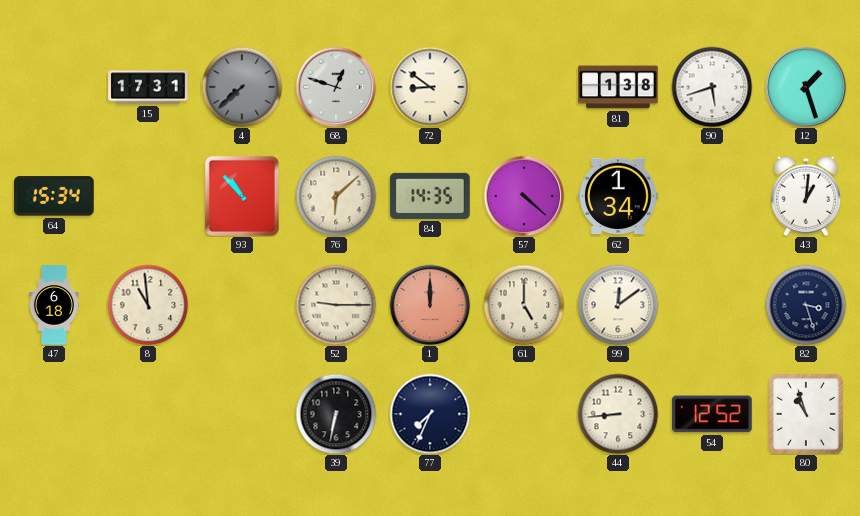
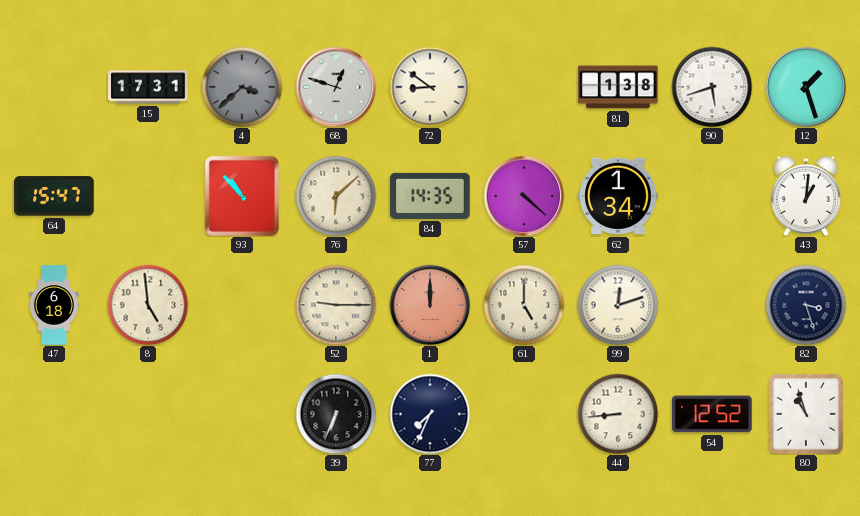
4: 7:38 -> 3:38 (242, 87)
64: 15:34 -> 15:47 (54, 196)
8: 10:59 -> 4:59 (148, 305)
99: 12:09 -> 12:12 (618, 305)
39: 6:32 -> 6:34 (336, 414)
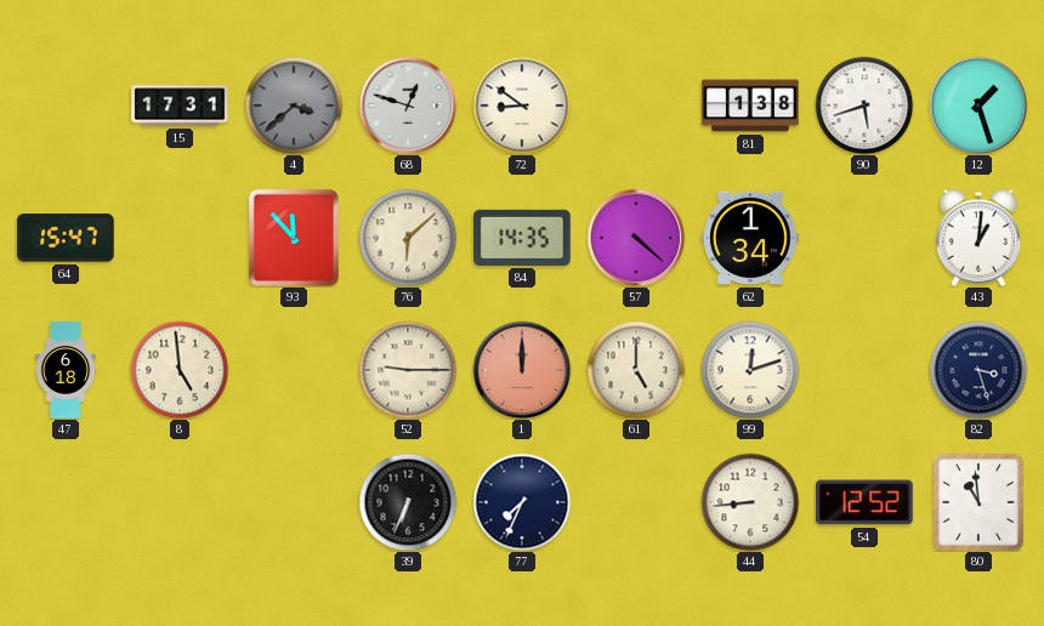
93: 10:53 -> 11:53 (294, 238)
80: 10:57 -> 10:59 (978, 502)
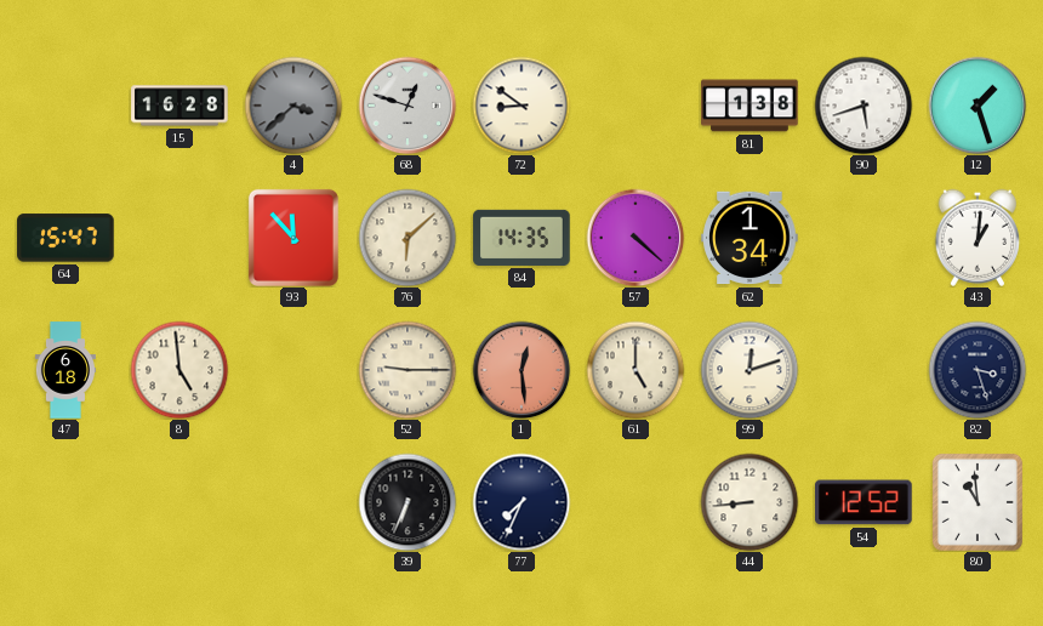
15: 17:31 -> 16:28 (179, 106)
1: 12:00 -> 12:29 (521, 370)
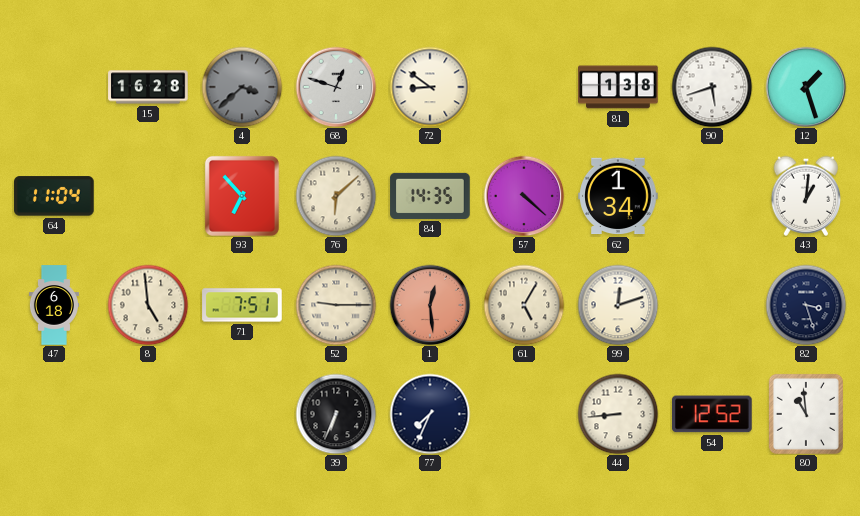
64: 15:47 -> 11:04 (54, 196)
93: 11:53 -> 6:53 (242, 196)
71: none -> 7:51 (242, 305)
61: 5:00 -> 5:05 (524, 305)
